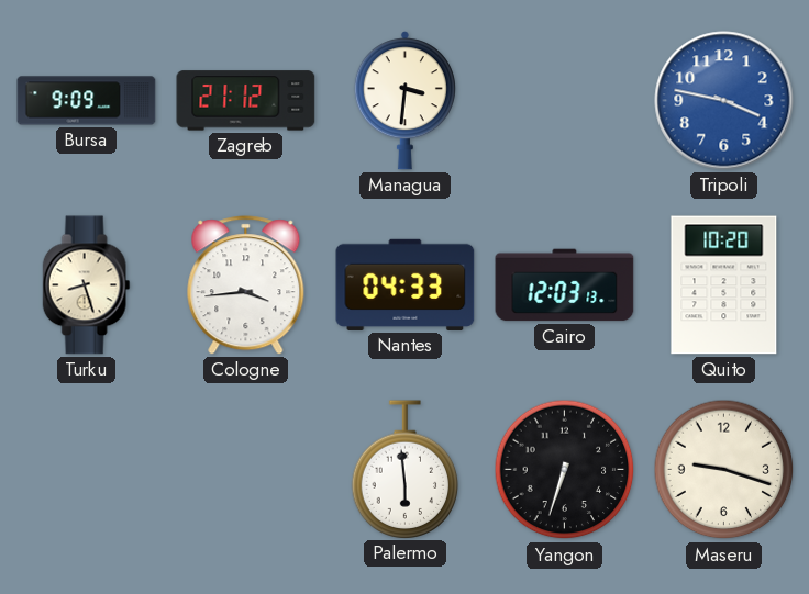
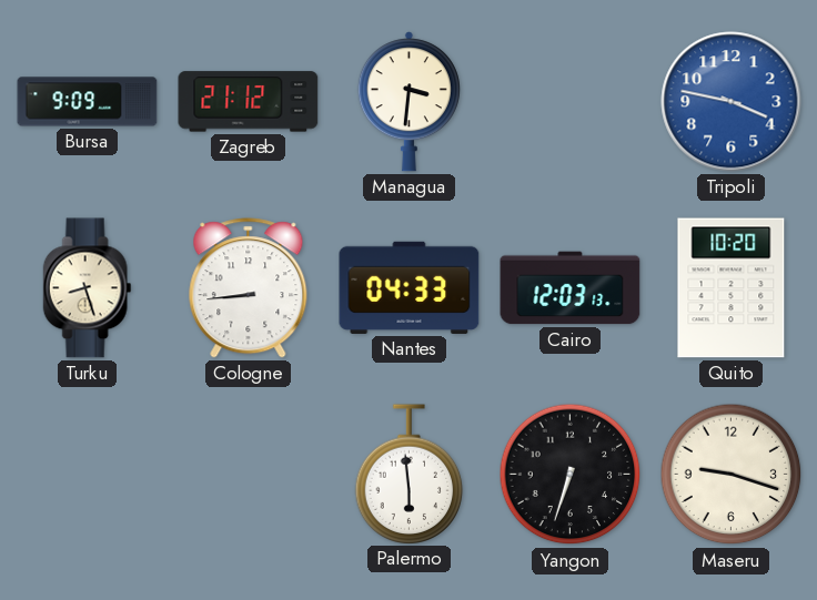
Cologne: 3:44 -> 8:44 (249, 288)
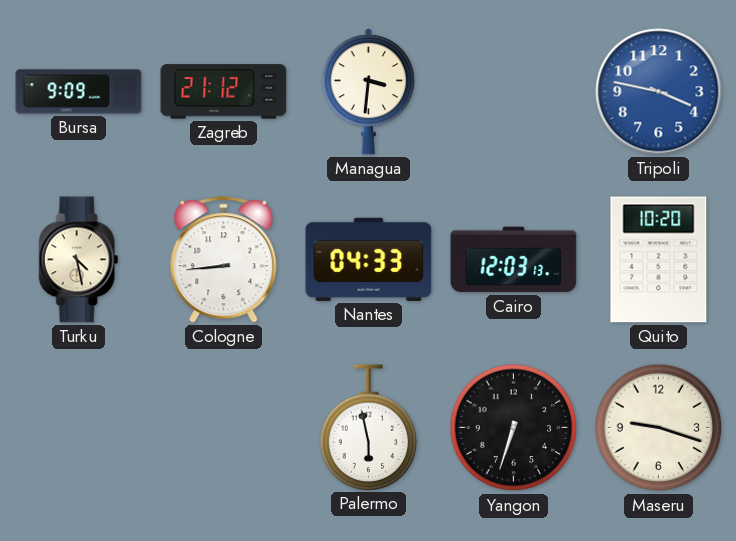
Turku: 8:27 -> 4:28 (79, 260)
Palermo: 5:59 -> 5:58 (369, 427)
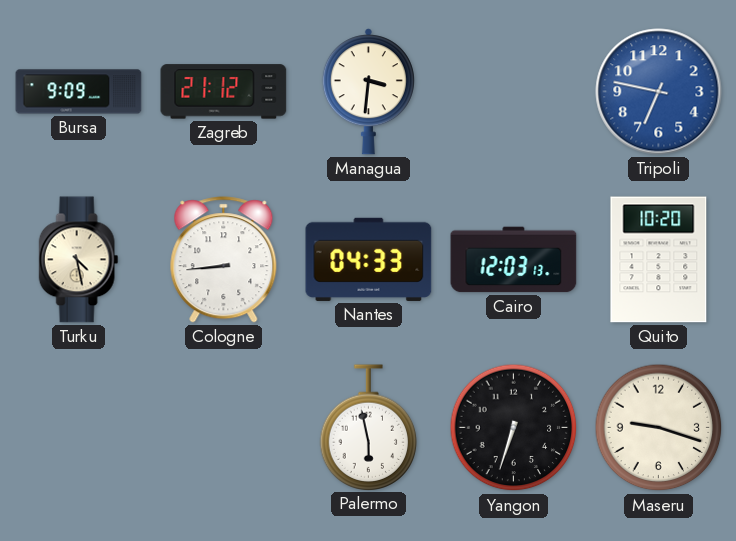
Tripoli: 3:47 -> 6:47 (659, 92)
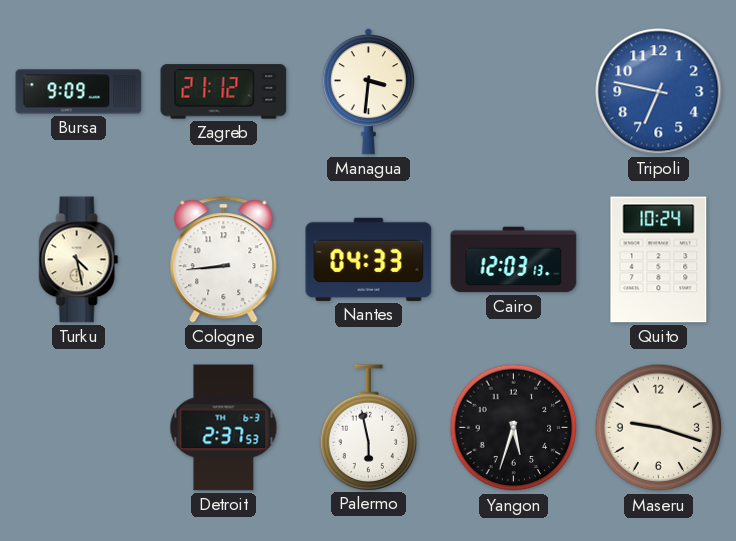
Quito: 10:20 -> 10:24 (659, 260)
Detroit: none -> 2:37 (224, 428)
Yangon: 6:33 -> 5:33 (514, 428)
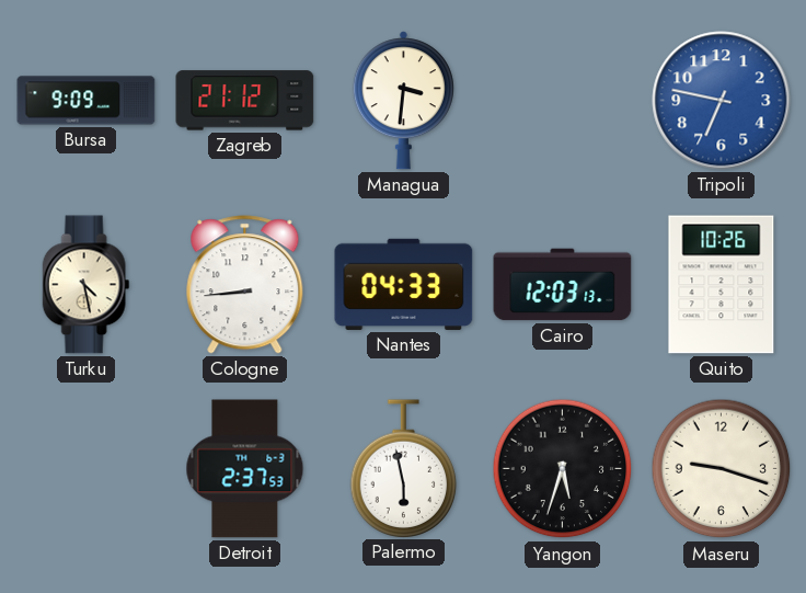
Quito: 10:24 -> 10:26 (722, 285)
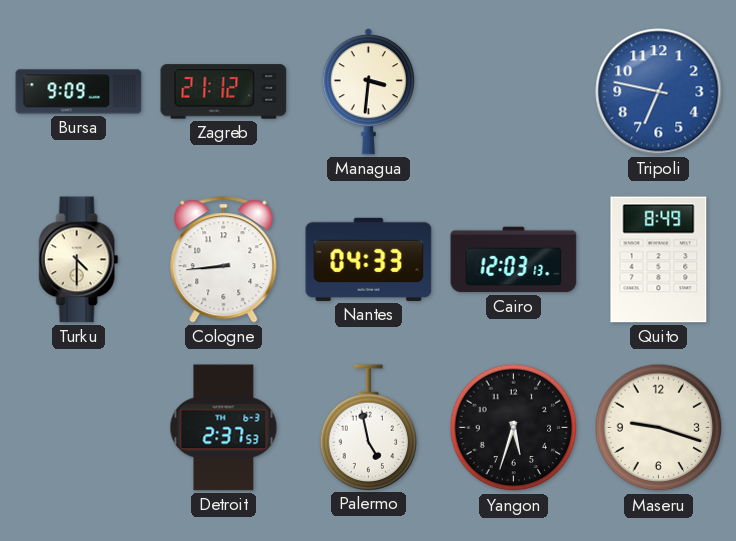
Turku: 4:28 -> 4:30 (79, 260)
Quito: 10:26 -> 8:49 (659, 260)
Palermo: 5:58 -> 4:58 (369, 427)
